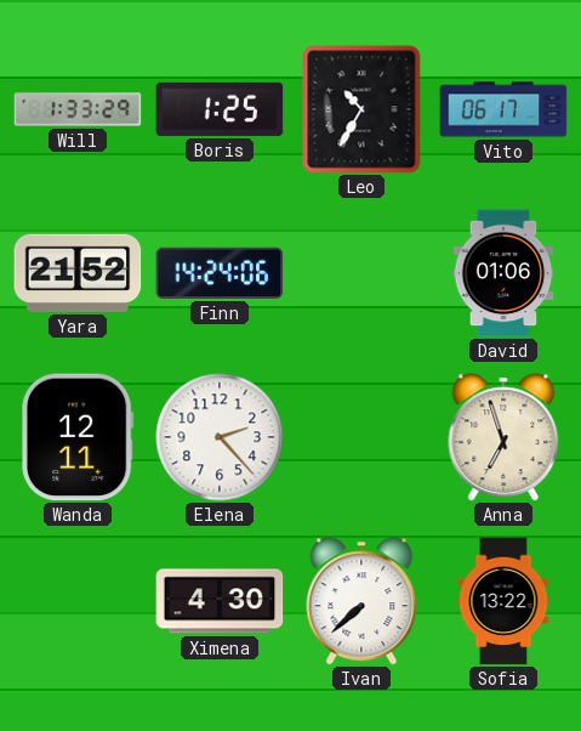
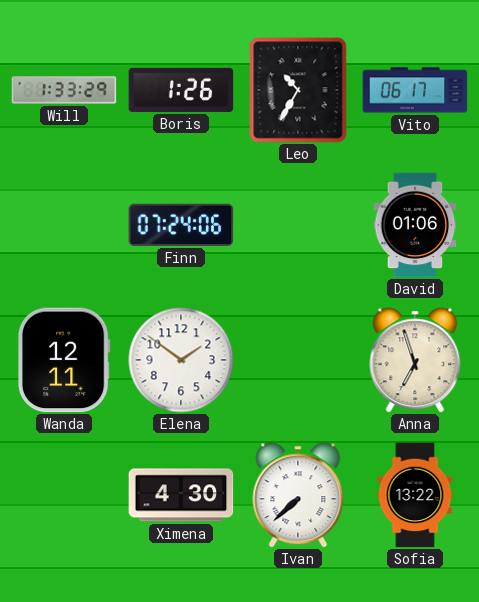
Boris: 1:25 -> 1:26 (181, 90)
Yara: 21:52 -> none (78, 273)
Finn: 14:24 -> 07:24 (181, 225)
Elena: 2:23 -> 1:51 (181, 360)
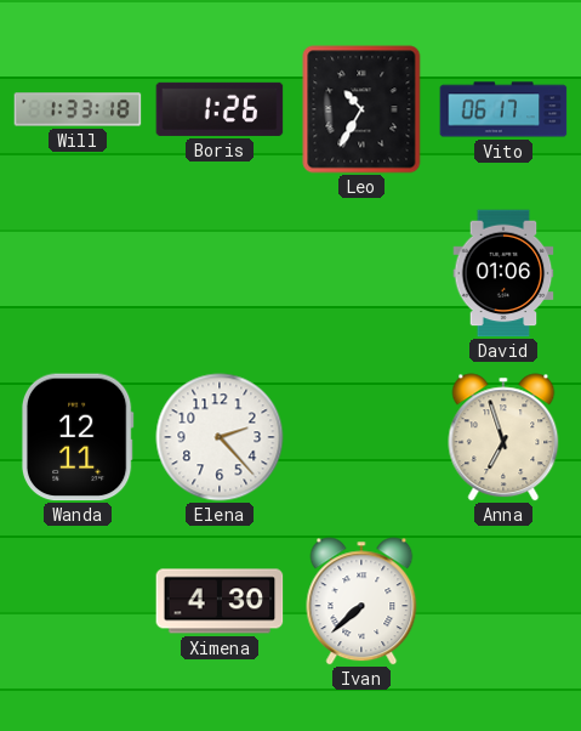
Will: 1:33:29 -> 1:33:18 (78, 109)
Finn: 07:24 -> none (181, 225)
Elena: 1:51 -> 2:23 (220, 437)
Sofia: 13:22 -> none (415, 495)
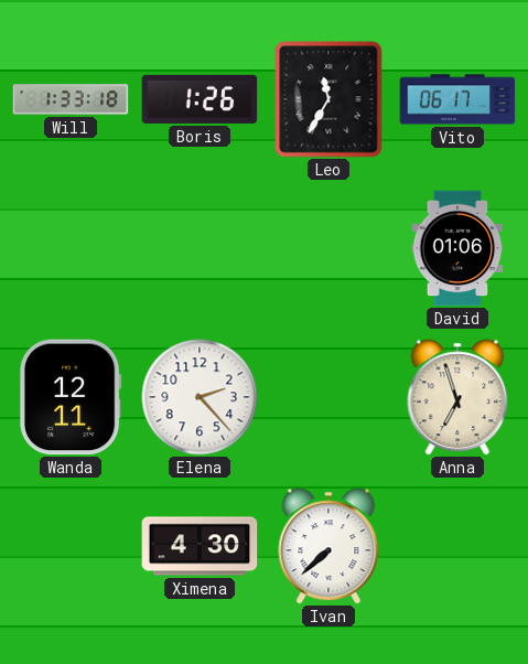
Leo: 10:35 -> 11:35 (328, 99)
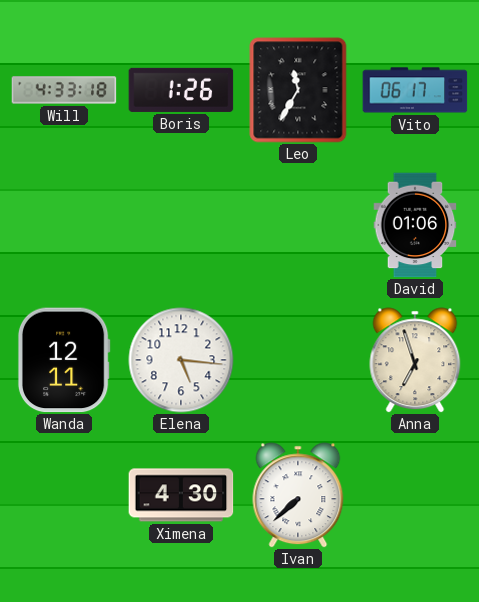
Will: 1:33 -> 4:33 (64, 90)
Elena: 2:23 -> 5:16 (181, 360)
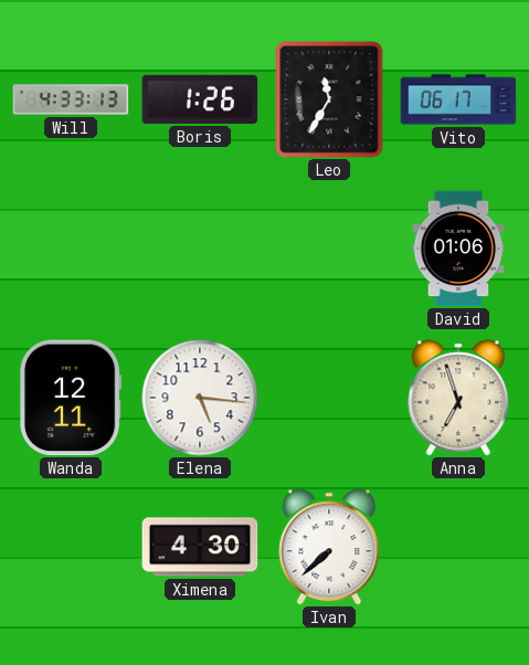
Will: 4:33:18 -> 4:33:13 (71, 99)
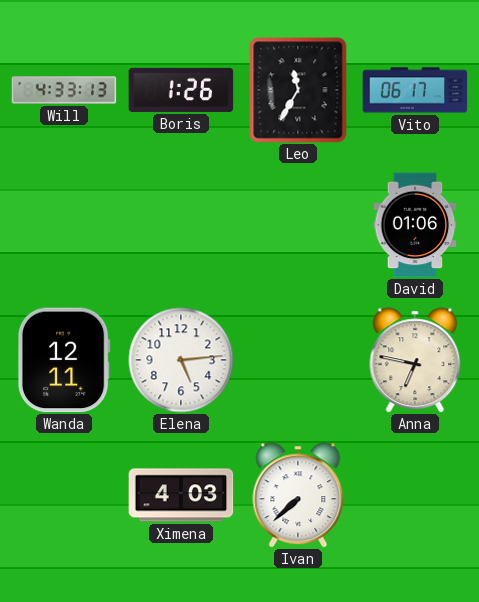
Elena: 5:16 -> 5:14 (181, 360)
Anna: 6:57 -> 6:47 (415, 360)
Ximena: 4:30 -> 4:03 (181, 495)
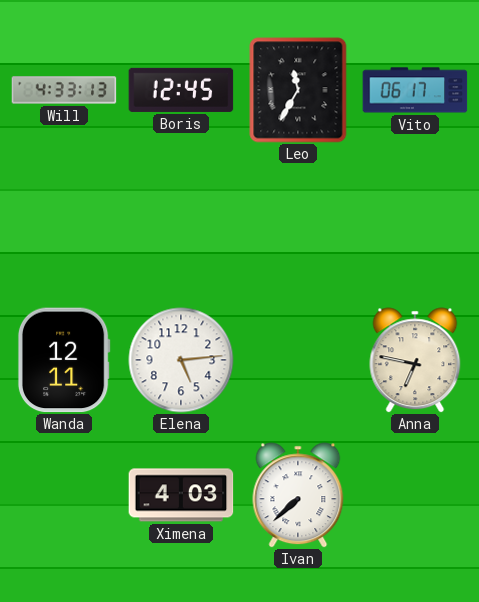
Boris: 1:26 -> 12:45 (181, 90)
David: 01:06 -> none (415, 225)
